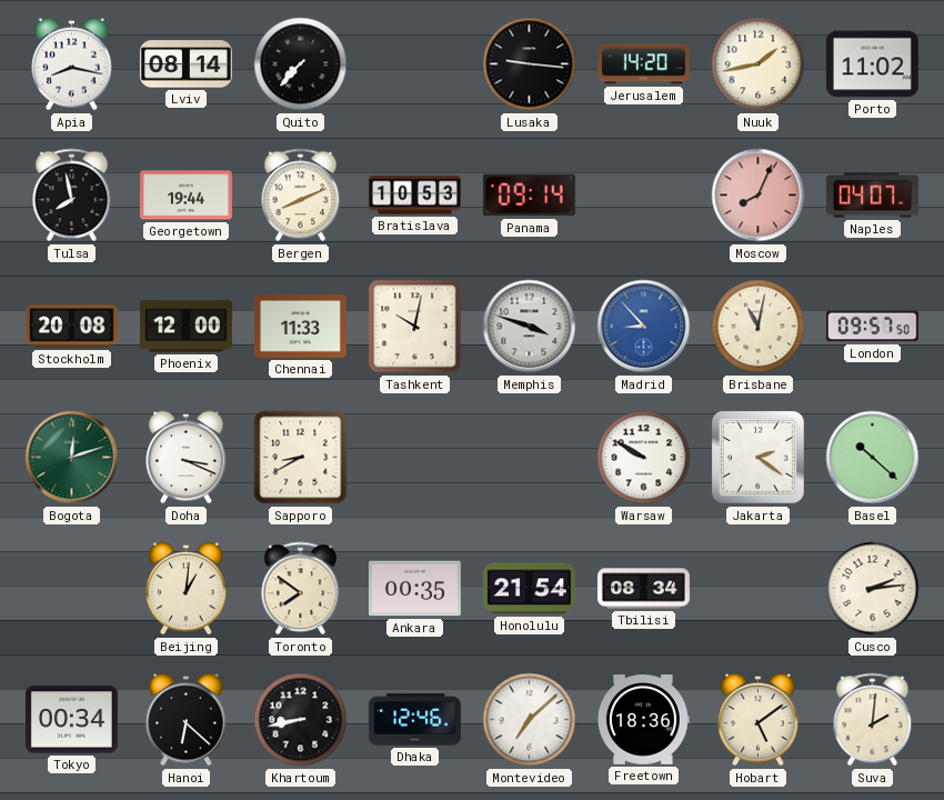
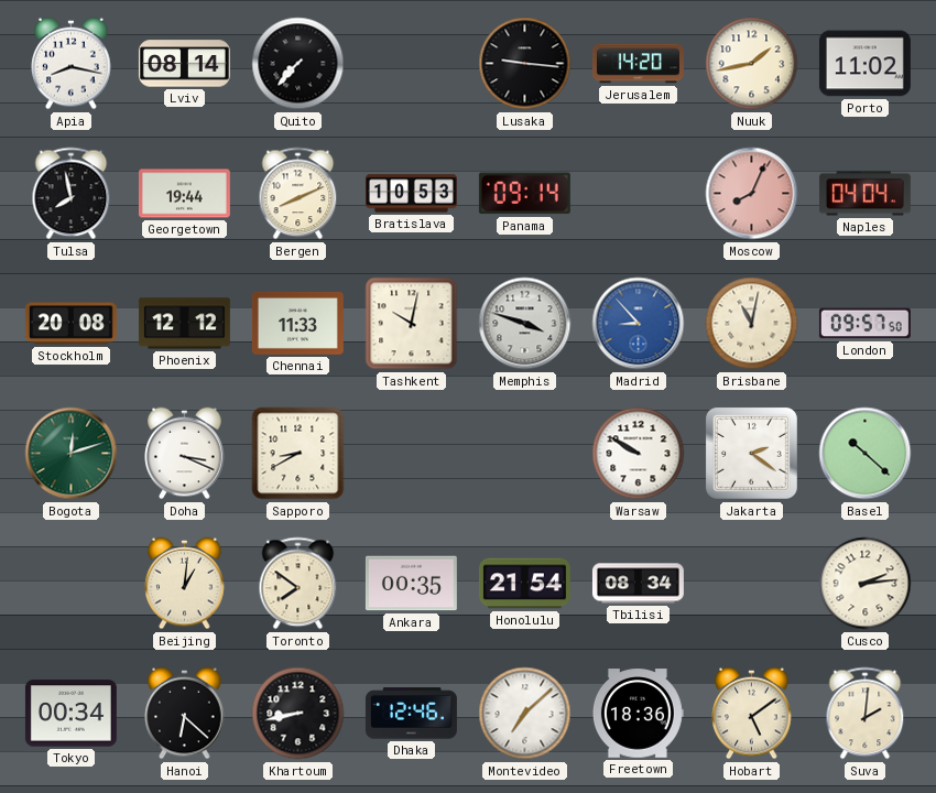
Naples: 04:07 -> 04:04 (864, 194)
Phoenix: 12:00 -> 12:12 (184, 324)
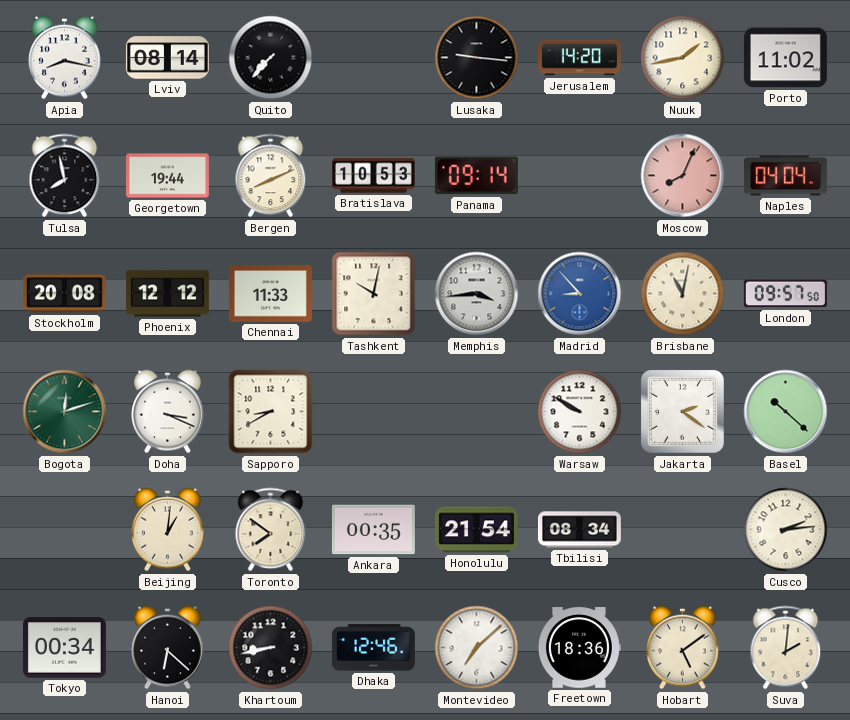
Memphis: 3:48 -> 3:44 (477, 294)
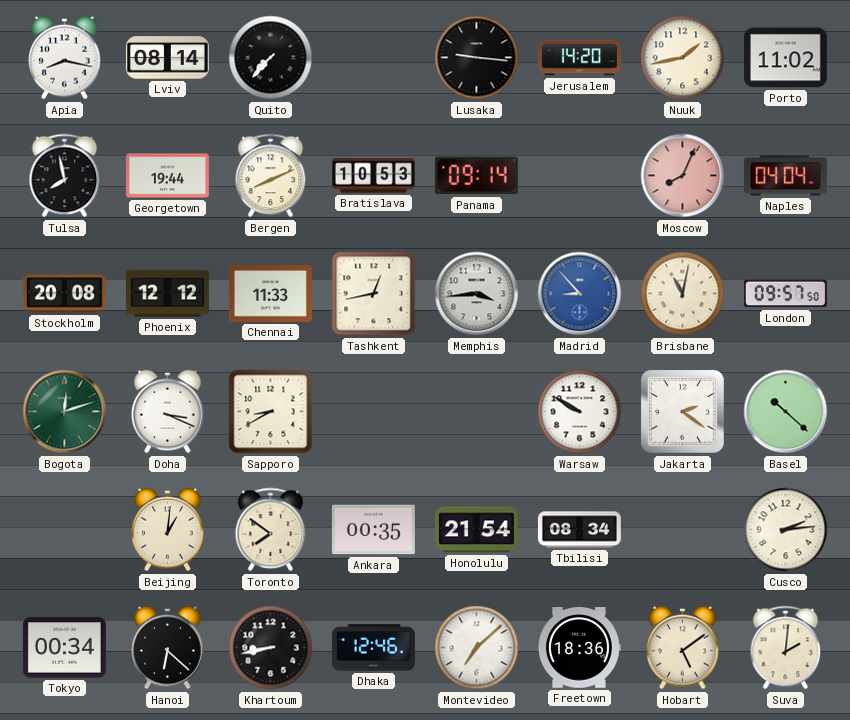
Tashkent: 10:02 -> 12:43 (374, 294)
